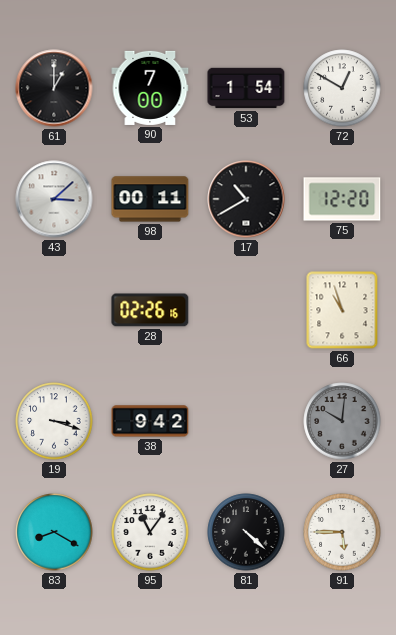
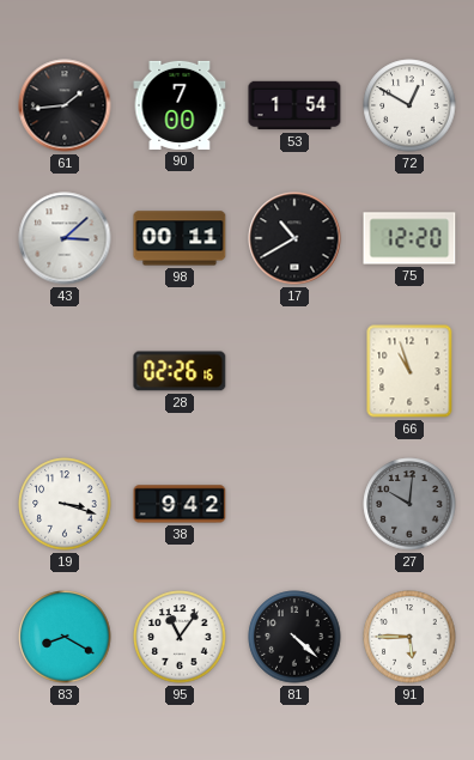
61: 1:00 -> 1:44 (65, 105)
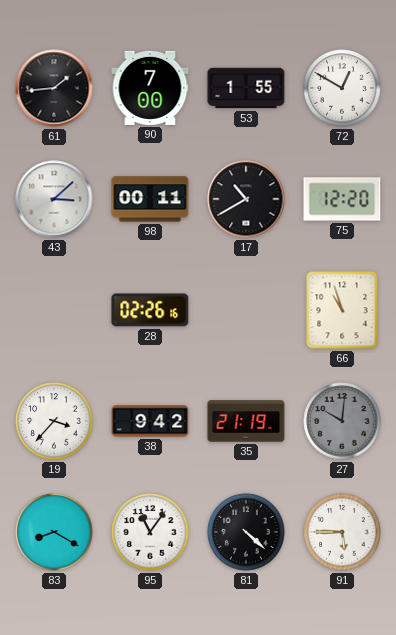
53: 1:54 -> 1:55 (246, 88)
19: 3:18 -> 3:37 (54, 421)
35: none -> 21:19 (246, 421)
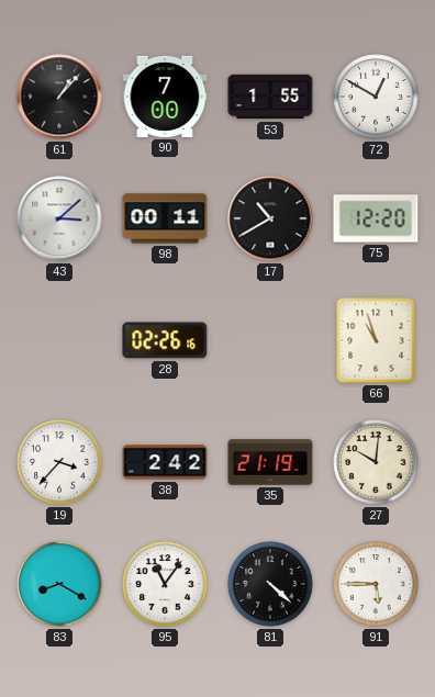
61: 1:44 -> 1:07 (59, 97)
38: 9:42 -> 2:42 (165, 462)
27 dial: grey -> cream (376, 462)
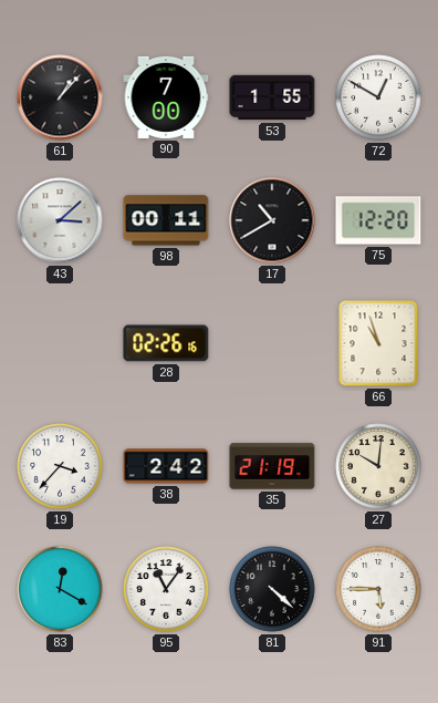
83: 8:20 -> 12:20 (60, 589)
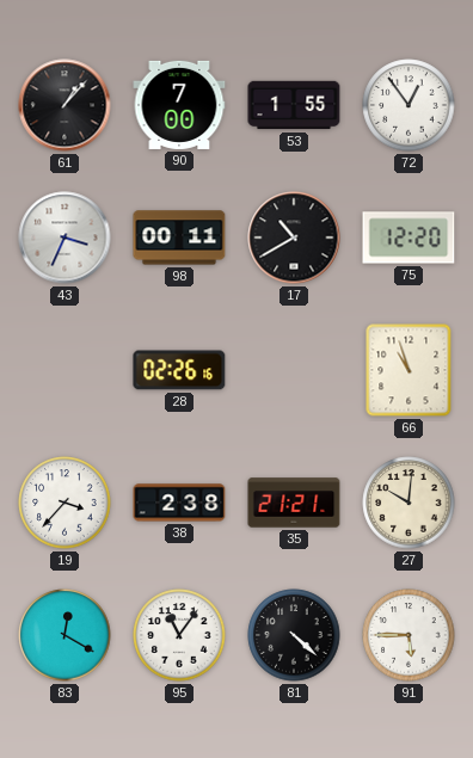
72: 12:50 -> 12:54 (408, 105)
43: 3:08 -> 3:34 (64, 238)
38: 2:42 -> 2:38 (179, 503)
35: 21:19 -> 21:21 (294, 503)
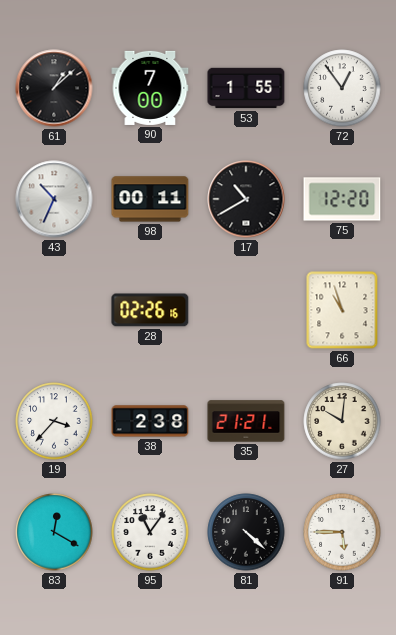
61: 1:07 -> 1:08 (54, 88)
43: 3:34 -> 10:34 (54, 199)
